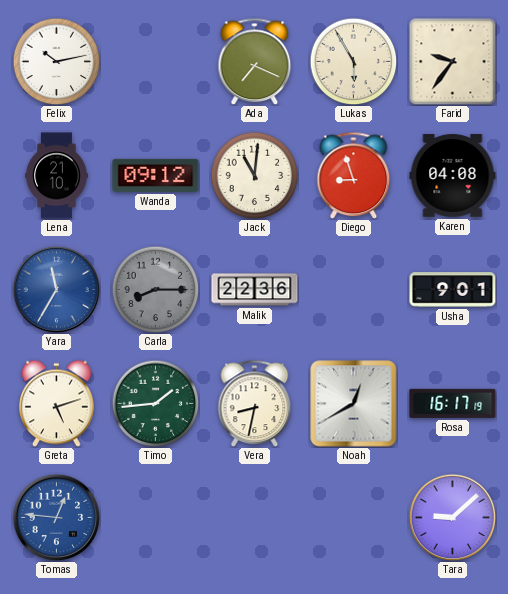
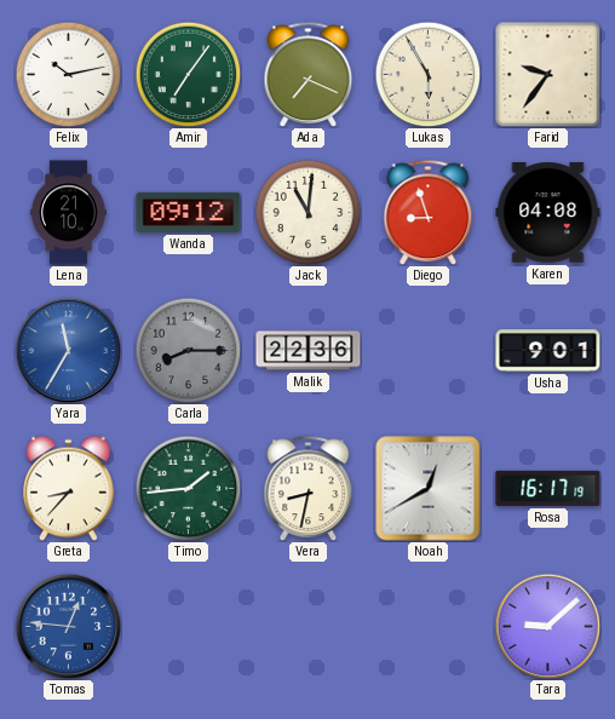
Amir: none -> 7:06 (188, 74)
Greta: 5:12 -> 8:37 (69, 488)
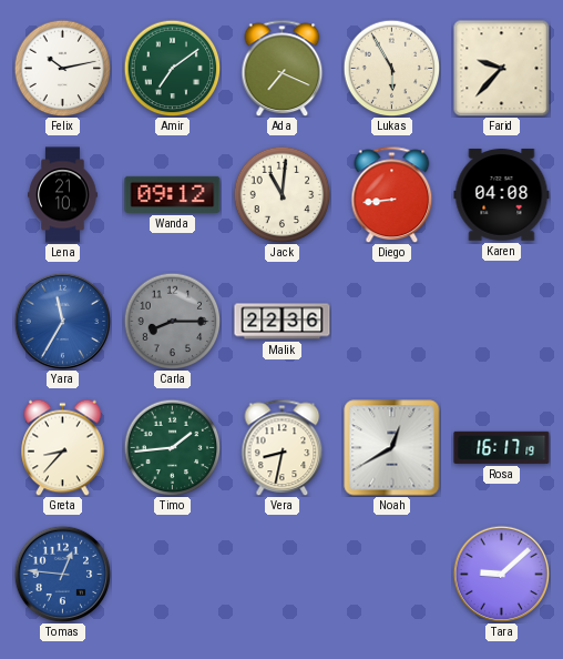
Amir: 7:06 -> 7:09 (172, 68)
Farid: 9:36 -> 9:37 (501, 68)
Diego: 8:57 -> 8:44 (392, 194)
Usha: 9:01 -> none (548, 351)
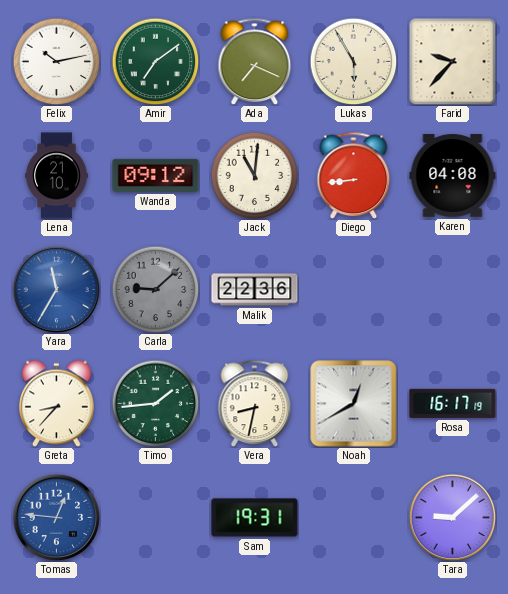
Carla: 8:15 -> 9:08 (155, 289)
Sam: none -> 19:31 (255, 518)
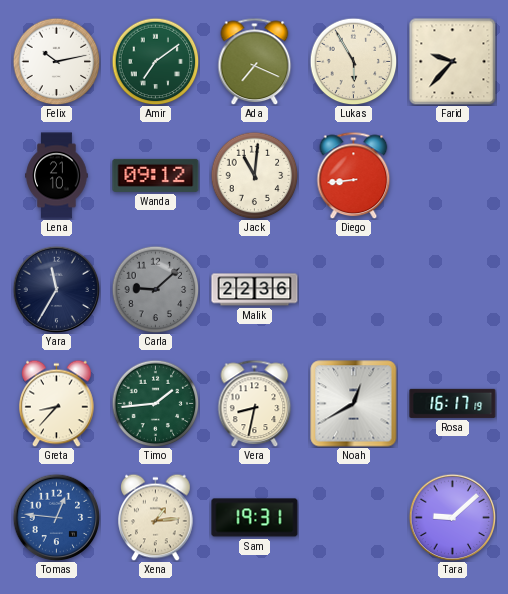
Karen: 04:08 -> none (453, 176)
Yara dial: blue -> navy (56, 289)
Xena: none -> 1:14 (156, 517)
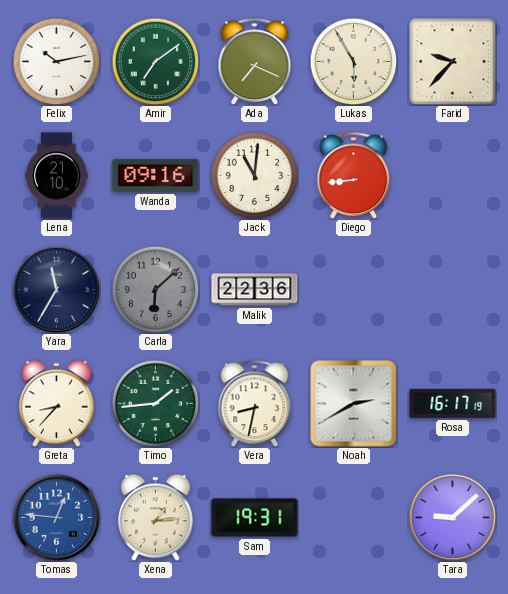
Wanda: 09:12 -> 09:16 (156, 175)
Carla: 9:08 -> 6:08 (155, 289)
Noah: 12:40 -> 2:40 (354, 404)
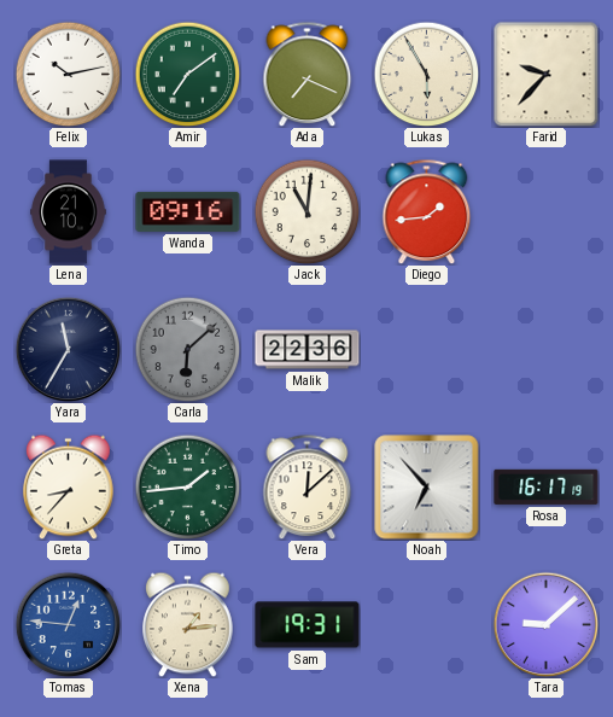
Diego: 8:44 -> 1:44 (427, 211)
Vera: 8:32 -> 12:08 (308, 486)
Noah: 2:40 -> 6:53 (427, 488)
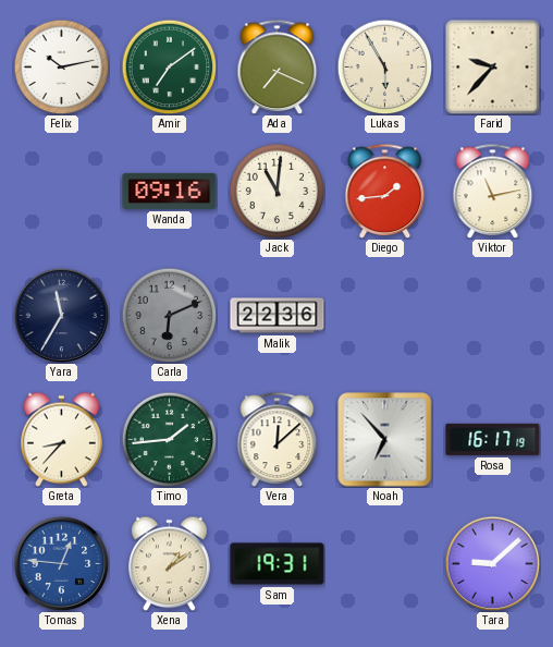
Lena: 21:10 -> none (69, 212)
Viktor: none -> 11:13 (493, 191)
Carla: 6:08 -> 6:11 (169, 315)
Xena: 1:14 -> 1:09 (170, 563)
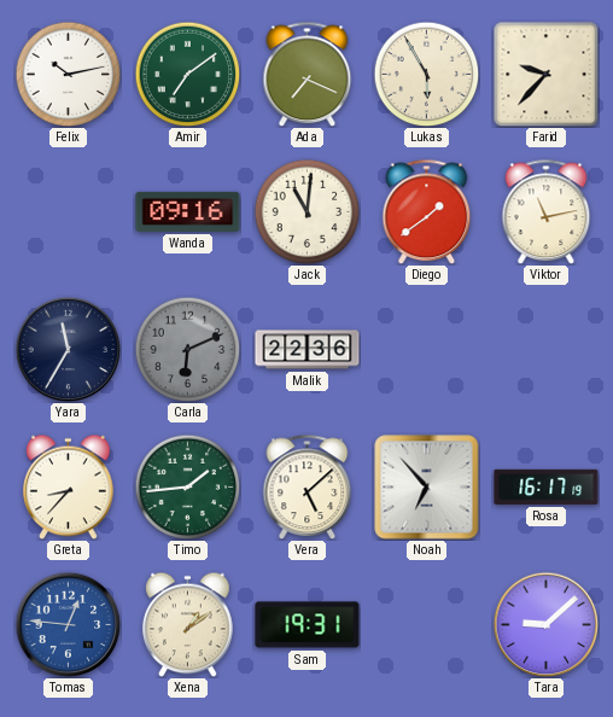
Diego: 1:44 -> 1:39 (427, 211)
Vera: 12:08 -> 5:08 (308, 486)
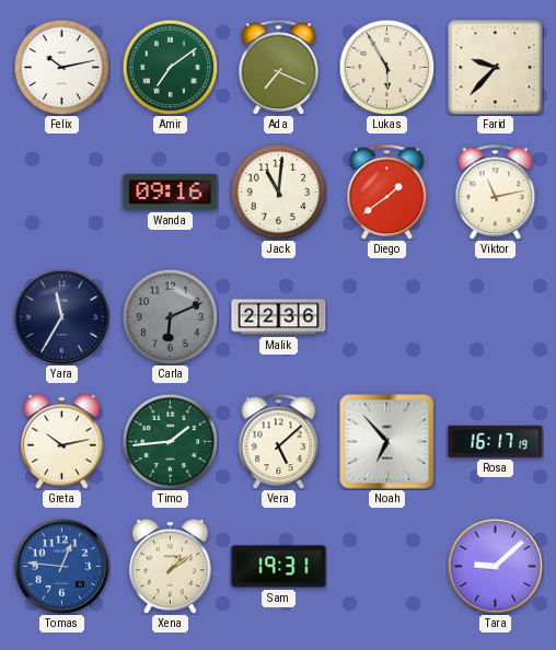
Greta: 8:37 -> 10:13 (62, 441)
